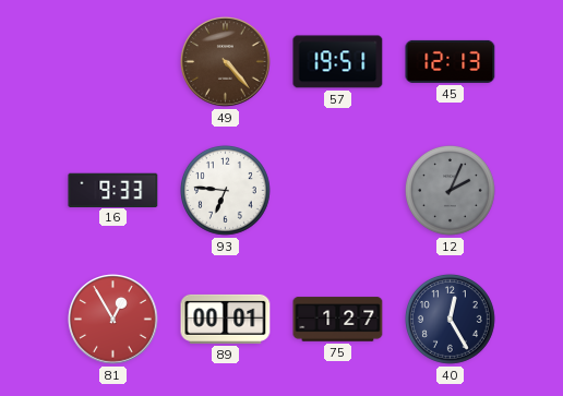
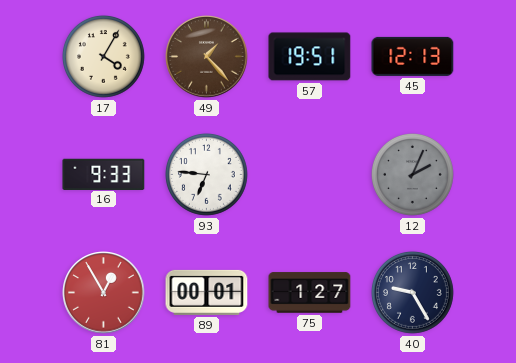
17: none -> 4:05 (103, 56)
49: 4:23 -> 1:23 (207, 57)
40: 12:25 -> 9:25 (412, 292)
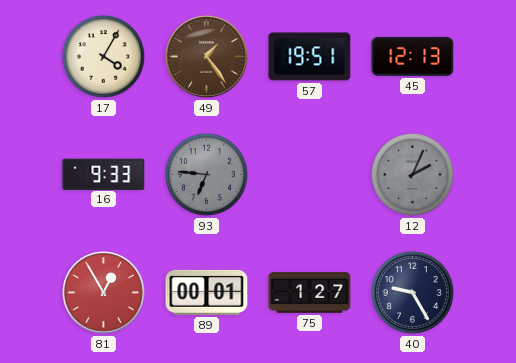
49: 1:23 -> 1:24 (207, 57)
93 dial: white -> grey (206, 174)
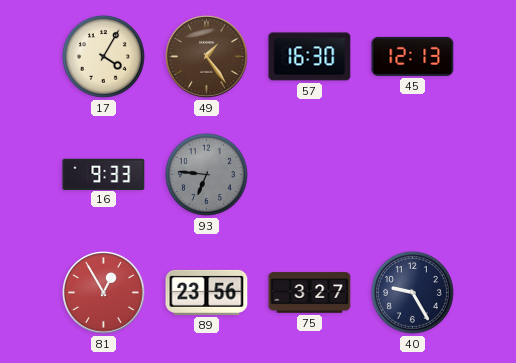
57: 19:51 -> 16:30 (310, 57)
12: 2:04 -> none (412, 174)
89: 00:01 -> 23:56 (207, 292)
75: 1:27 -> 3:27 (310, 293)
